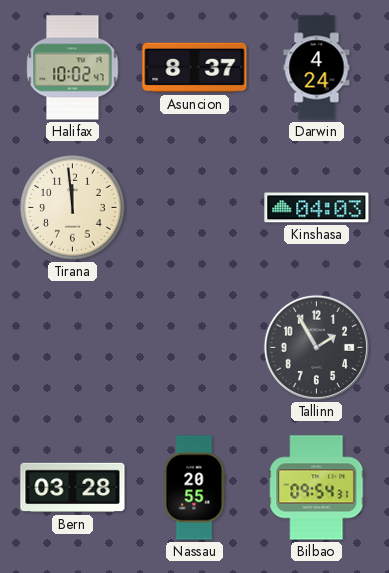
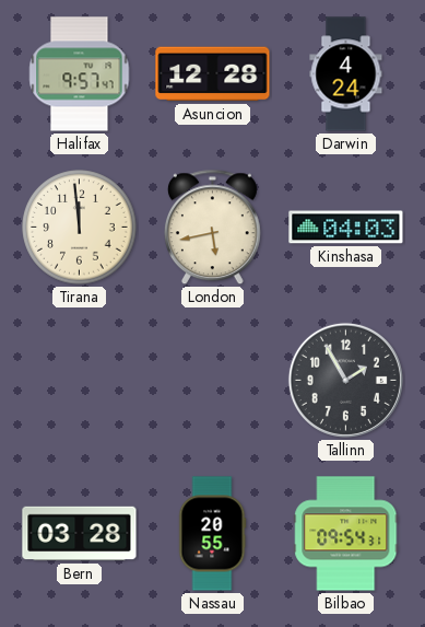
Halifax: 10:02 -> 9:57 (80, 74)
Asuncion: 8:37 -> 12:28 (213, 74)
London: none -> 5:43 (212, 228)
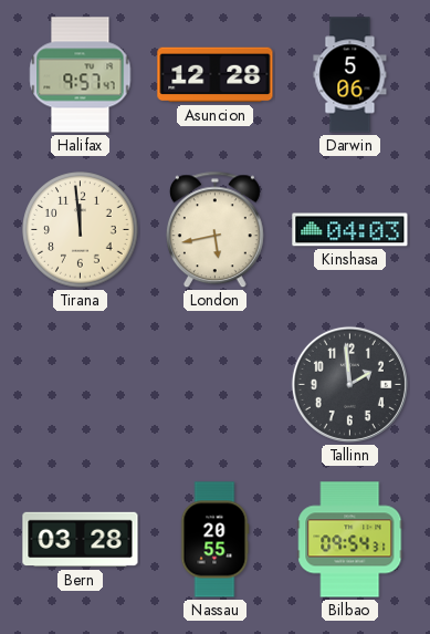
Darwin: 4:24 -> 5:06 (350, 75)
Tallinn: 1:55 -> 1:59 (349, 384)
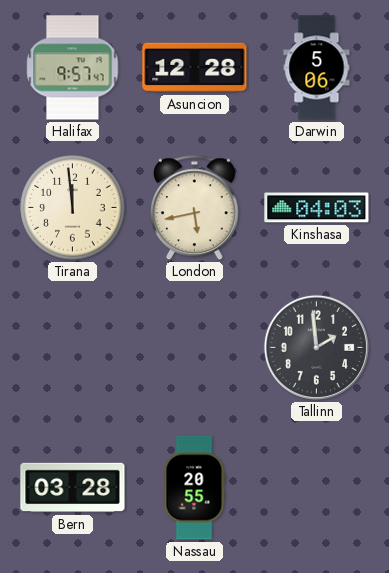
Bilbao: 09:54 -> none (350, 540)
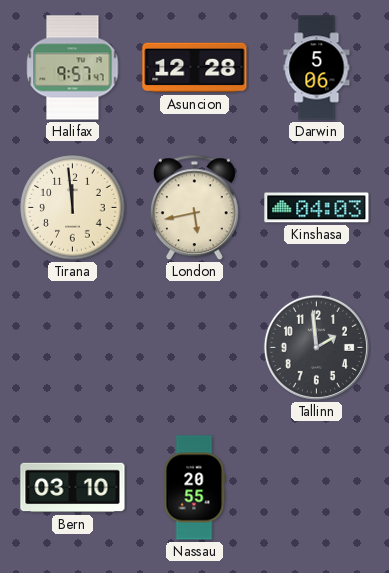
Bern: 03:28 -> 03:10 (73, 488)
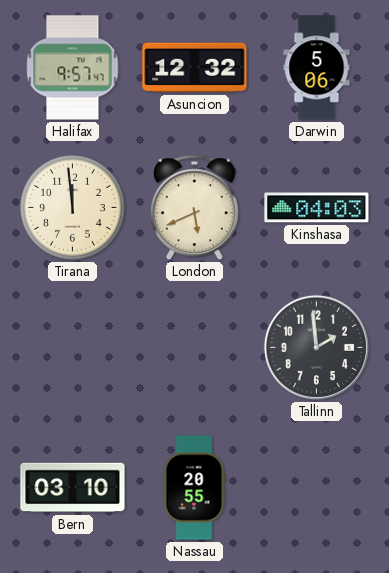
Asuncion: 12:28 -> 12:32 (195, 68)
London: 5:43 -> 5:41 (194, 208)
